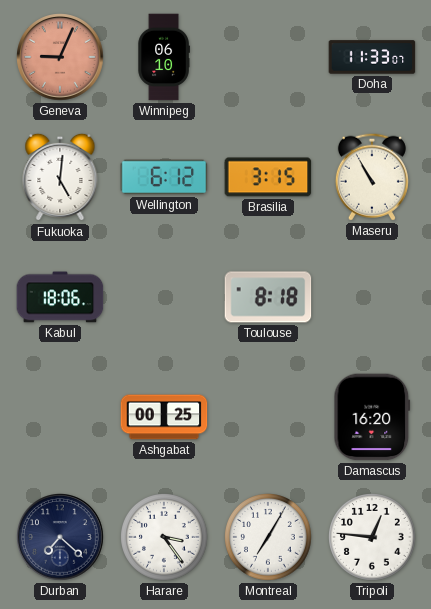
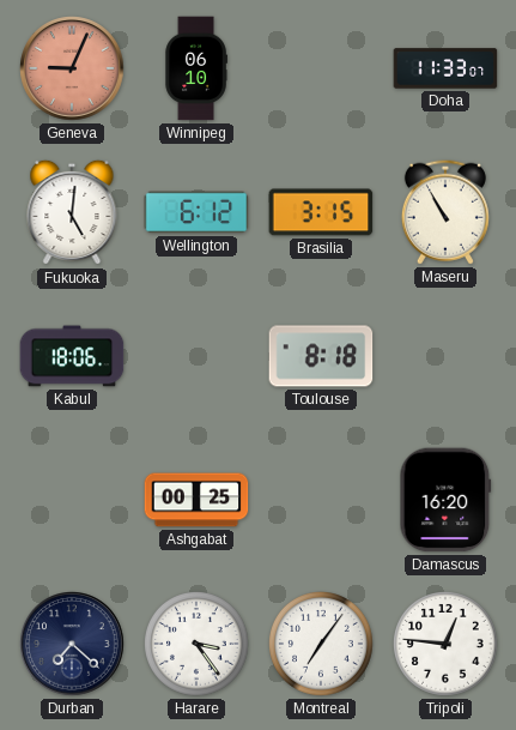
Montreal: 7:05 -> 7:06 (322, 645)
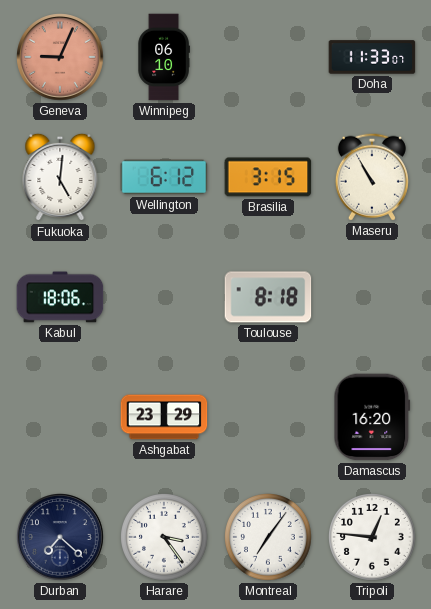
Ashgabat: 00:25 -> 23:29 (164, 417)
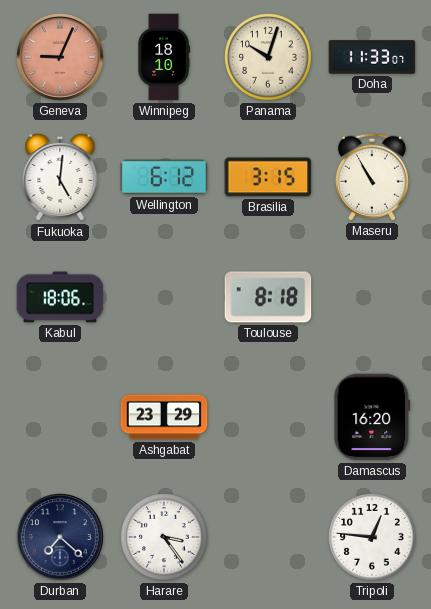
Winnipeg: 06:10 -> 18:10 (164, 57)
Panama: none -> 10:03 (269, 58)
Montreal: 7:06 -> none (269, 538)
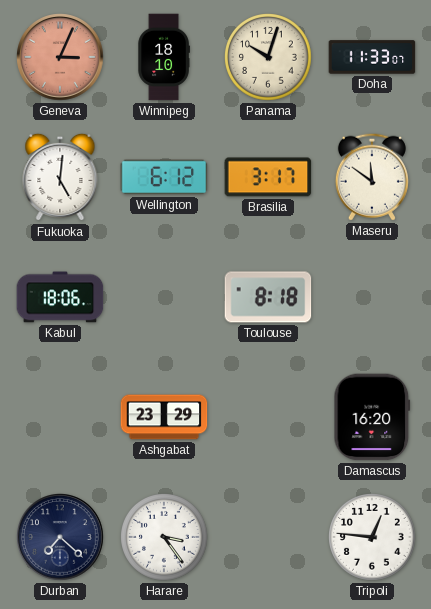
Geneva: 9:04 -> 3:04 (60, 57)
Brasilia: 3:15 -> 3:17 (268, 177)
Maseru: 10:55 -> 11:51 (372, 177)
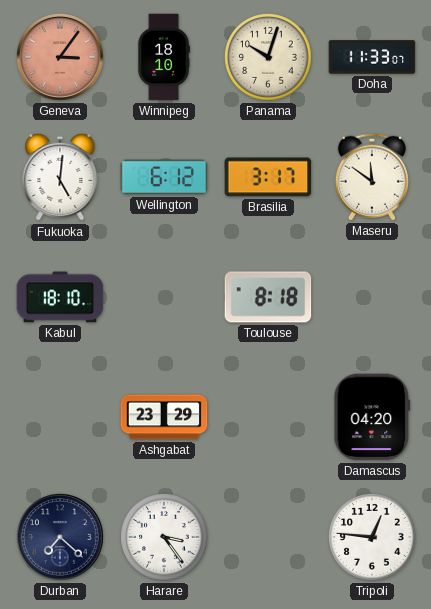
Geneva: 3:04 -> 3:06 (60, 57)
Kabul: 18:06 -> 18:10 (60, 297)
Damascus: 16:20 -> 04:20 (372, 417)
